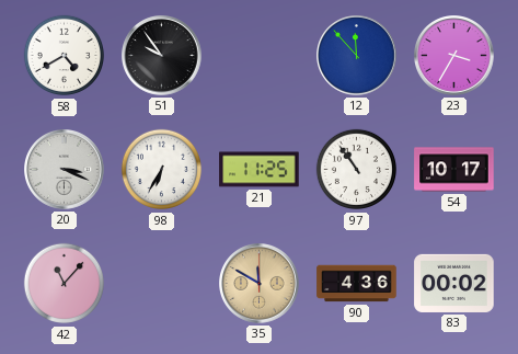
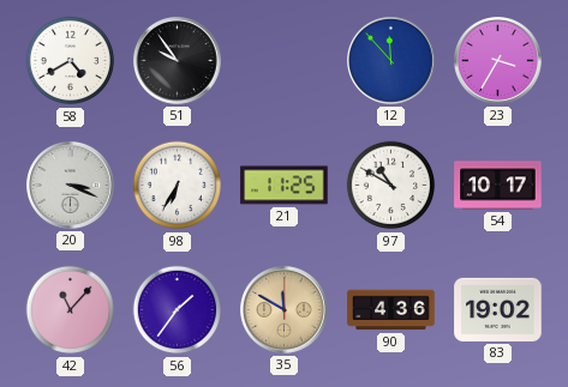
97: 10:54 -> 10:50 (391, 186)
56: none -> 1:36 (178, 310)
83: 00:02 -> 19:02 (498, 309)
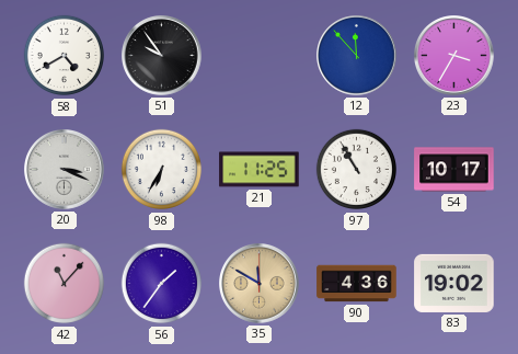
97: 10:50 -> 10:55 (357, 170)
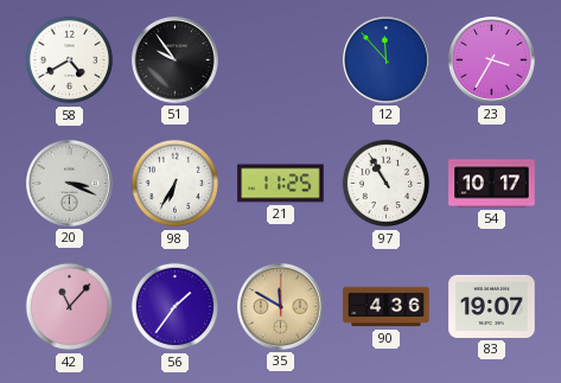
83: 19:02 -> 19:07 (492, 306)
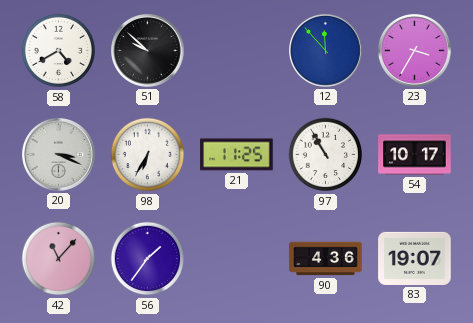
51: 9:54 -> 9:52 (148, 51)
35: 11:50 -> none (281, 307)
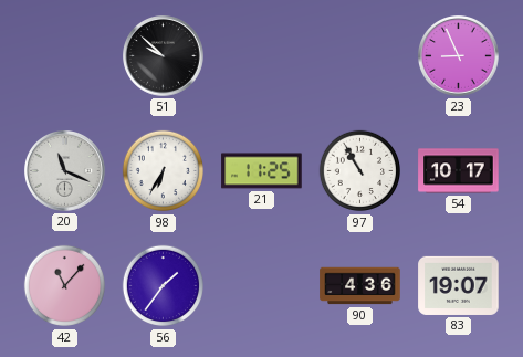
58: 4:40 -> none (59, 51)
12: 11:53 -> none (326, 51)
23: 3:35 -> 8:56 (459, 56)
20: 3:19 -> 11:19 (65, 171)
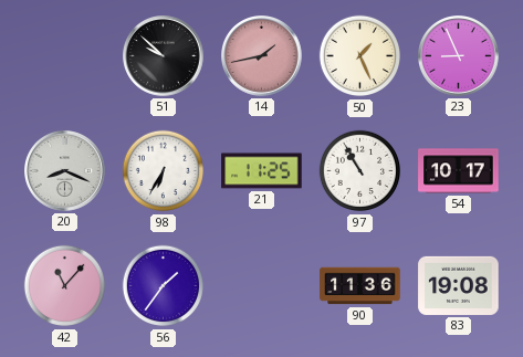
14: none -> 1:43 (262, 56)
50: none -> 1:26 (360, 56)
20: 11:19 -> 8:19 (65, 171)
90: 4:36 -> 11:36 (360, 286)
83: 19:07 -> 19:08 (459, 285)
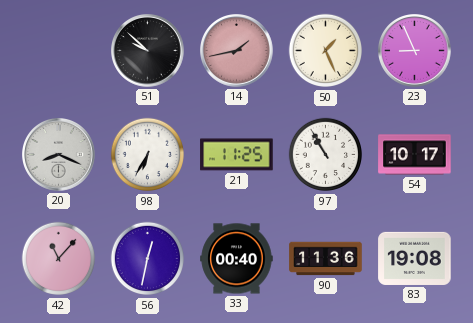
56: 1:36 -> 12:32 (148, 259)
33: none -> 00:40 (237, 259)
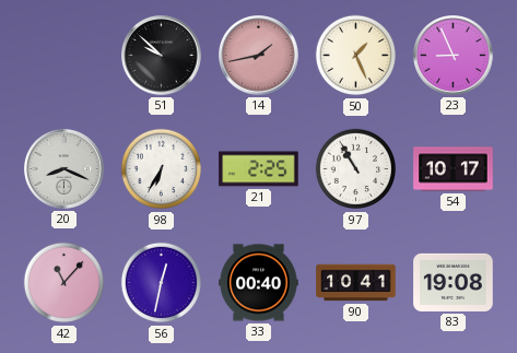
21: 11:25 -> 2:25 (259, 169)
90: 11:36 -> 10:41 (356, 283)
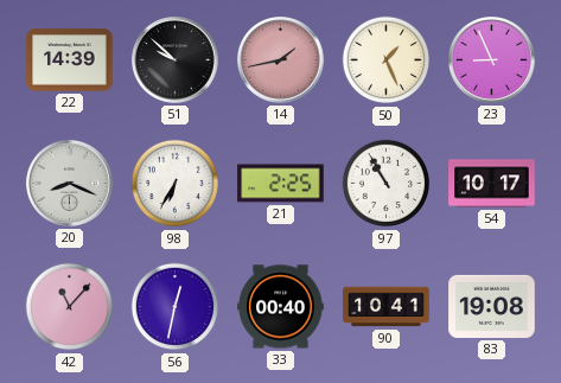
22: none -> 14:39 (70, 60)
